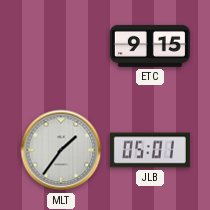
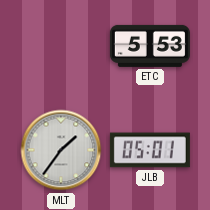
ETC: 9:15 -> 5:53 (150, 46)
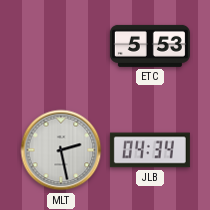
MLT: 1:36 -> 2:28 (61, 150)
JLB: 05:01 -> 04:34 (150, 150)
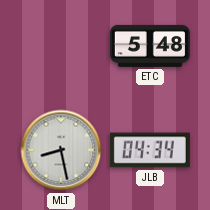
ETC: 5:53 -> 5:48 (150, 46)
MLT: 2:28 -> 8:28 (61, 150)
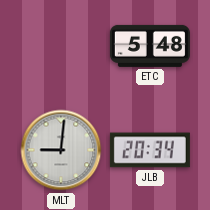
MLT: 8:28 -> 9:01 (61, 150)
JLB: 04:34 -> 20:34 (150, 150)
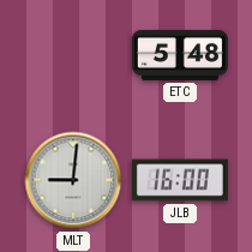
JLB: 20:34 -> 16:00 (180, 180)
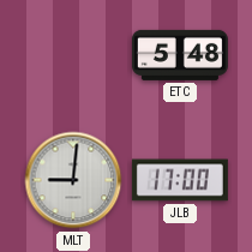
JLB: 16:00 -> 17:00 (180, 180)
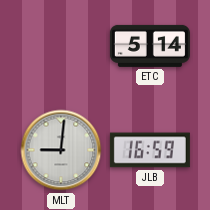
ETC: 5:48 -> 5:14 (150, 46)
JLB: 17:00 -> 16:59 (150, 150)
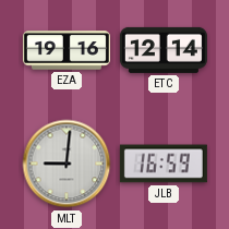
EZA: none -> 19:16 (67, 50)
ETC: 5:14 -> 12:14 (164, 50)
